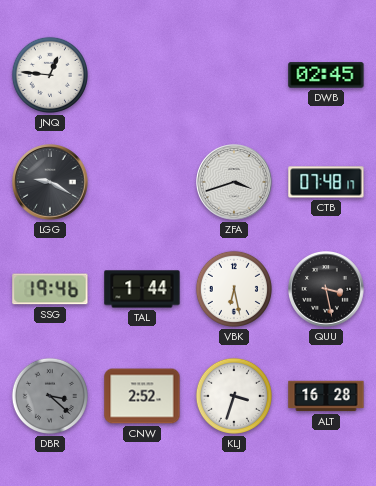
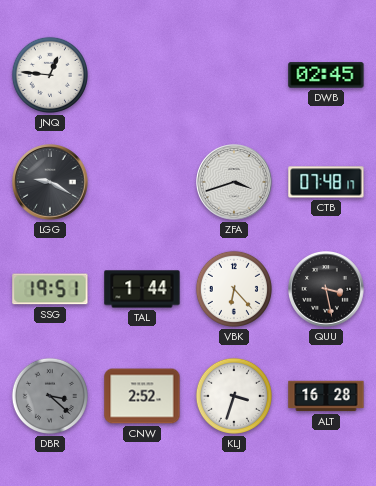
SSG: 19:46 -> 19:51 (50, 289)
VBK: 6:28 -> 6:23 (234, 289)
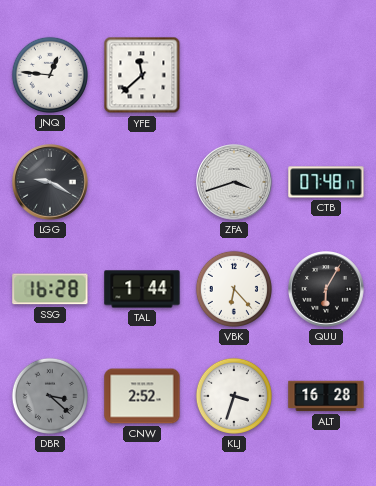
YFE: none -> 11:38 (142, 75)
DWB: 02:45 -> none (326, 75)
SSG: 19:51 -> 16:28 (50, 289)
QUU: 3:28 -> 6:05 (326, 289)
